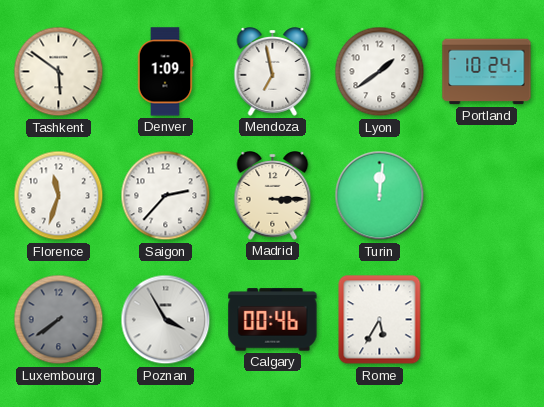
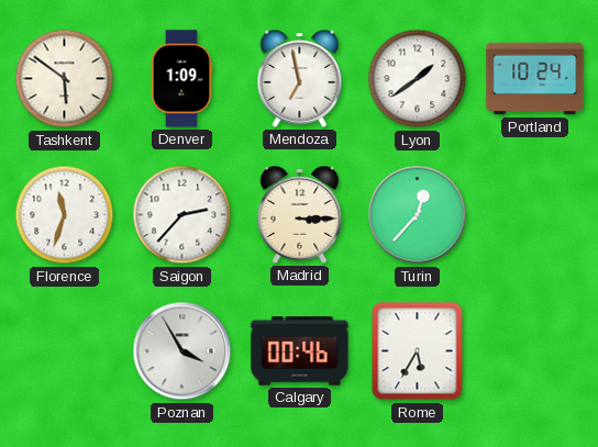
Turin: 12:01 -> 12:37 (418, 215)
Luxembourg: 7:39 -> none (59, 320)
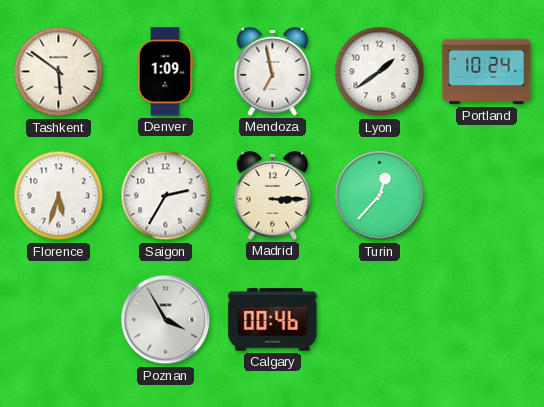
Florence: 11:33 -> 5:33 (59, 196)
Saigon: 2:37 -> 2:35 (166, 196)
Rome: 5:35 -> none (418, 351)
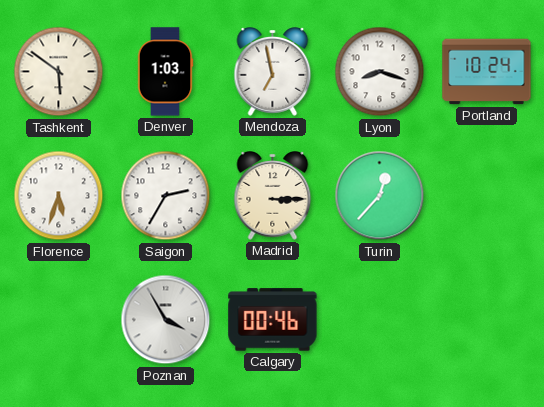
Denver: 1:09 -> 1:03 (165, 72)
Lyon: 1:39 -> 8:18 (380, 72)
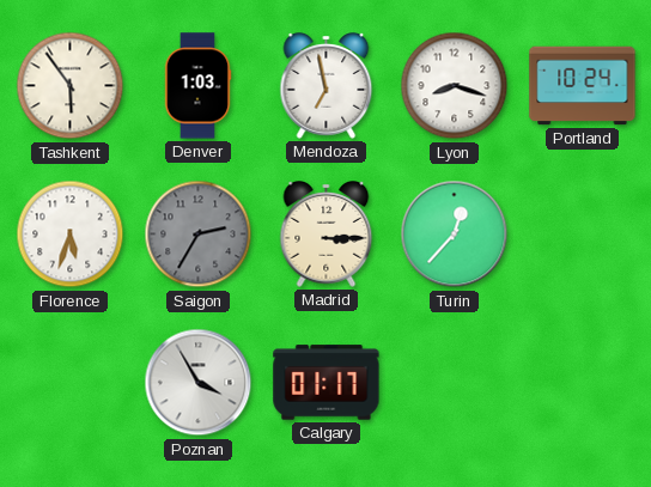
Tashkent: 5:51 -> 5:54 (71, 86)
Saigon dial: white -> grey (199, 235)
Calgary: 00:46 -> 01:17 (327, 383)
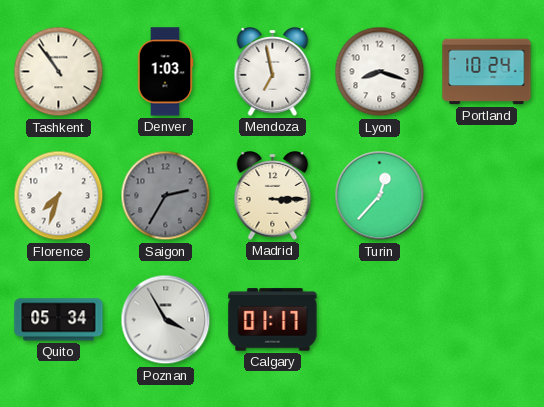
Tashkent: 5:54 -> 10:54 (59, 72)
Florence: 5:33 -> 7:33 (59, 196)
Quito: none -> 05:34 (59, 320)
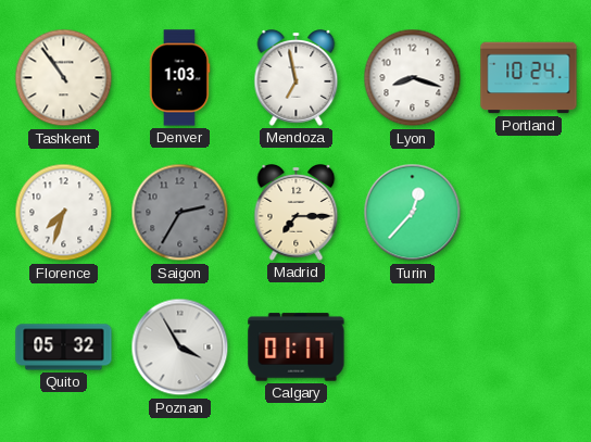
Madrid: 3:15 -> 7:15 (297, 213)
Quito: 05:34 -> 05:32 (64, 348)
